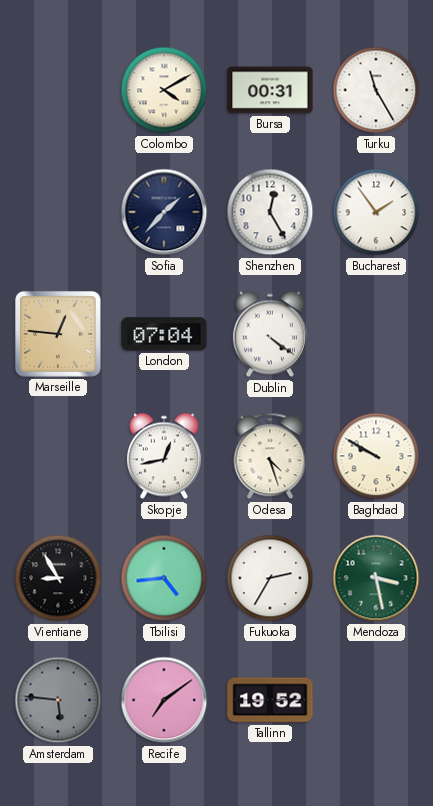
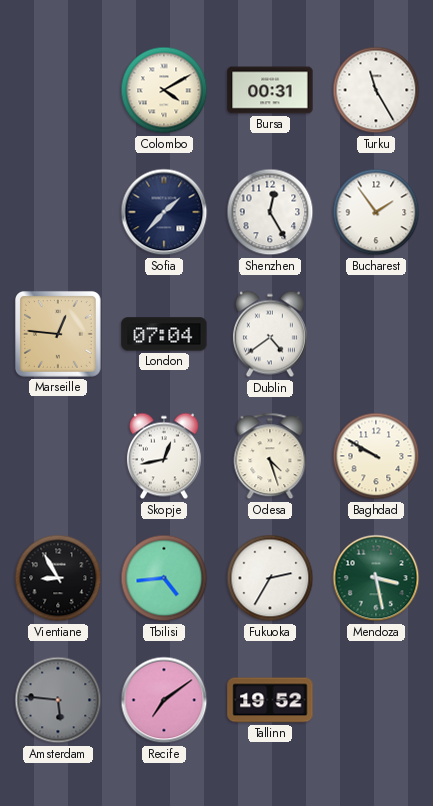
Dublin: 4:21 -> 4:39 (270, 334)
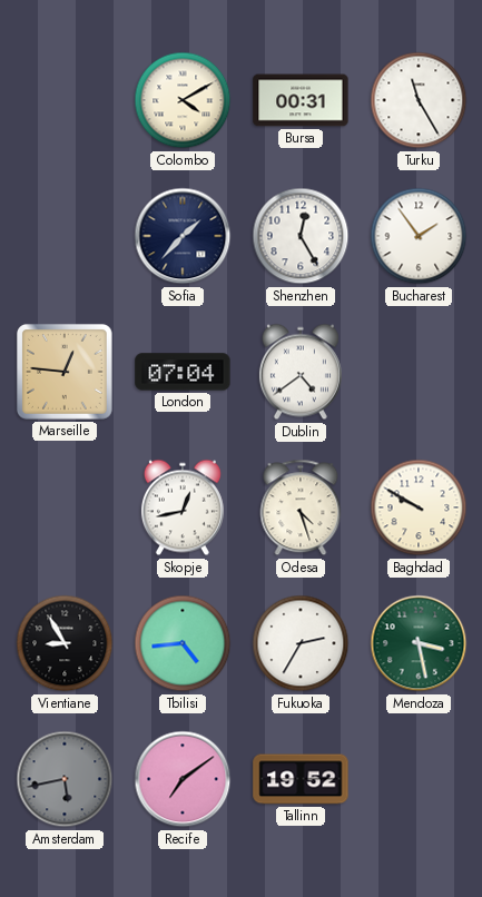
Amsterdam: 5:46 -> 5:43 (65, 779)
